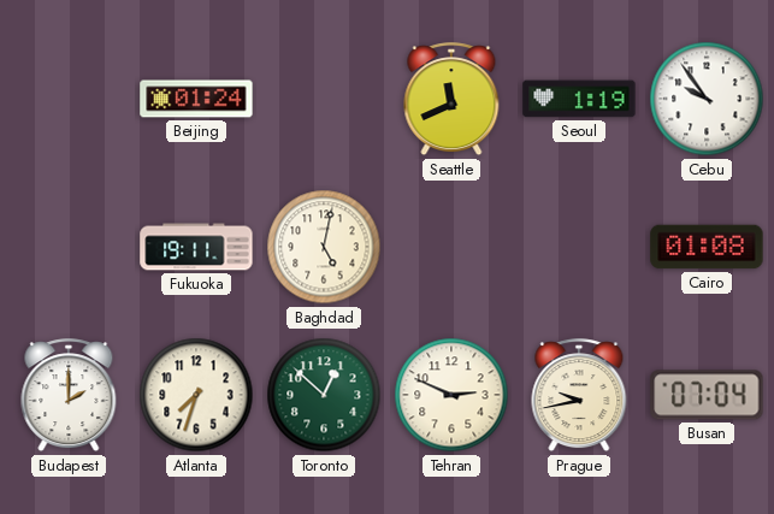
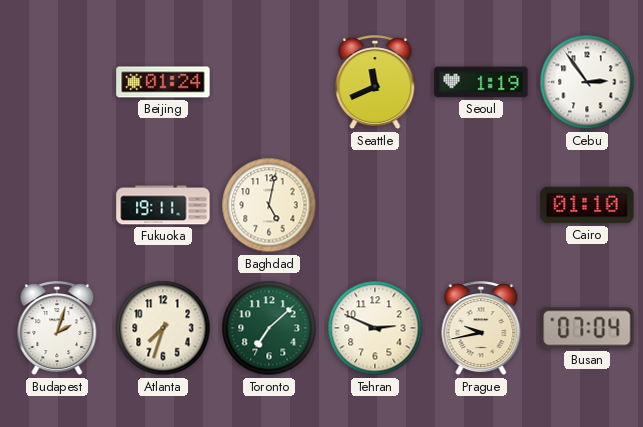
Cebu: 9:54 -> 2:54 (587, 82)
Cairo: 01:08 -> 01:10 (587, 205)
Budapest: 2:00 -> 2:03 (57, 329)
Toronto: 12:52 -> 7:08 (269, 328)
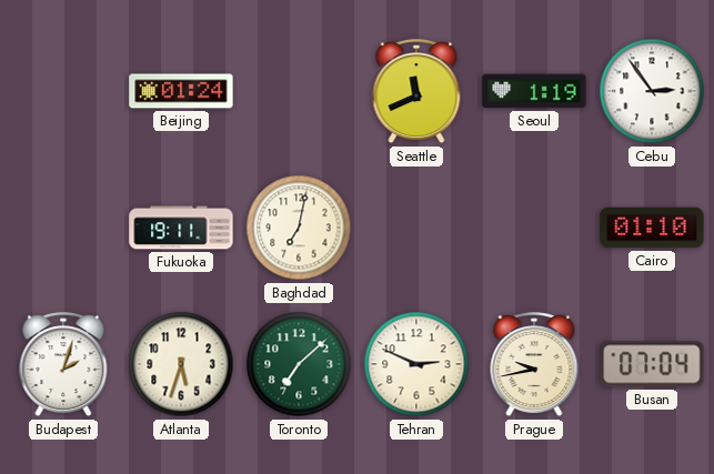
Baghdad: 5:02 -> 7:02 (299, 228)
Atlanta: 7:33 -> 5:33 (181, 364)
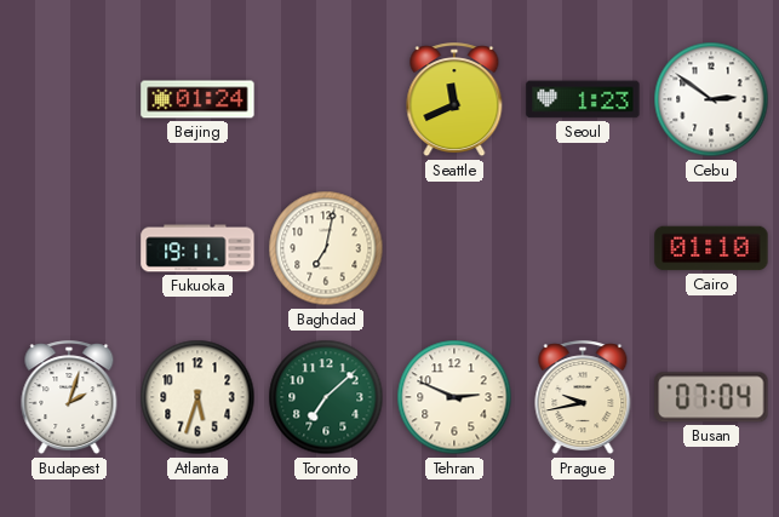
Seoul: 1:19 -> 1:23 (583, 99)
Cebu: 2:54 -> 2:51 (711, 99)
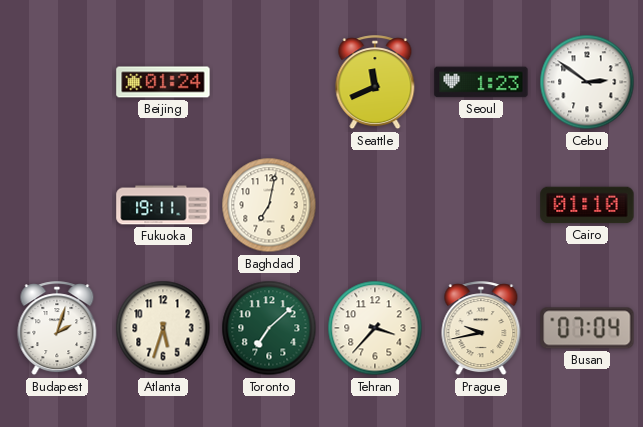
Tehran: 2:49 -> 3:37 (375, 328)
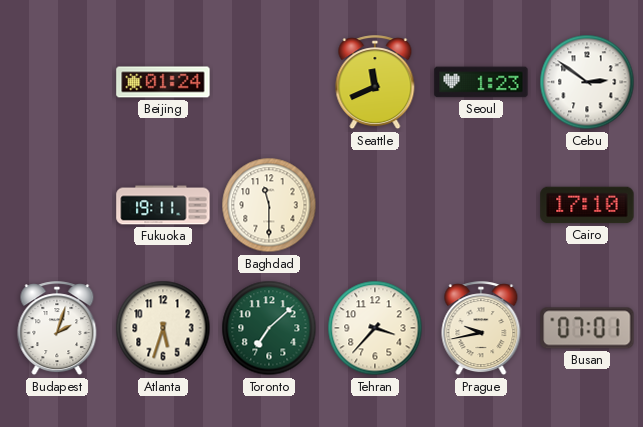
Baghdad: 7:02 -> 11:30 (269, 205)
Cairo: 01:10 -> 17:10 (587, 205)
Busan: 07:04 -> 07:01 (587, 328)
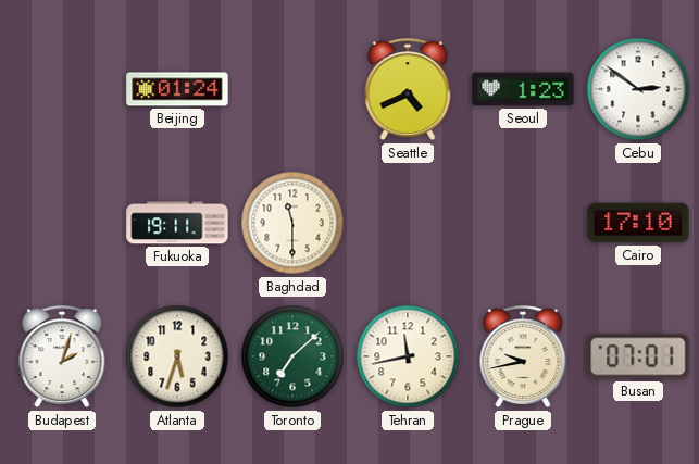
Seattle: 11:41 -> 4:41 (408, 90)
Tehran: 3:37 -> 11:43 (408, 356)
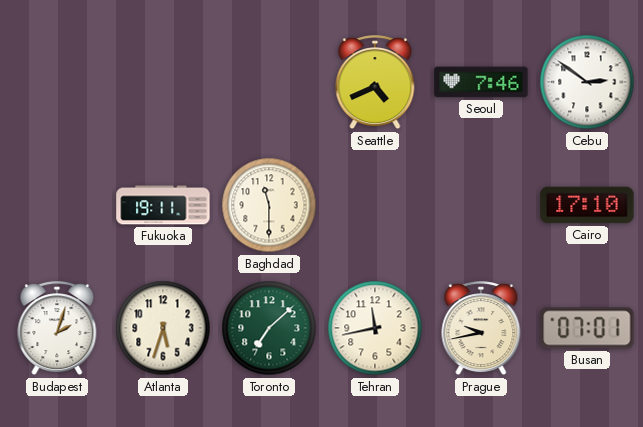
Beijing: 01:24 -> none (177, 89)
Seoul: 1:23 -> 7:46 (481, 82)
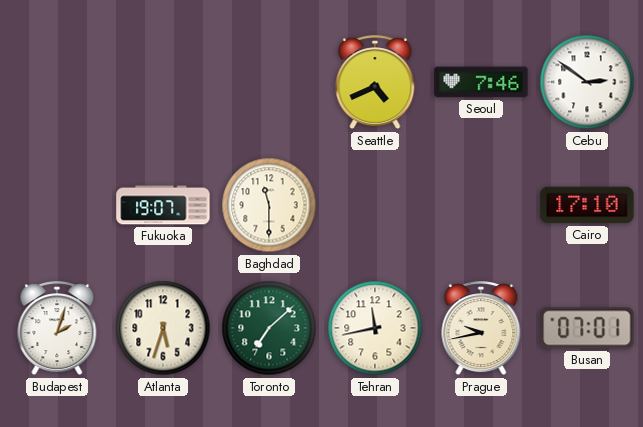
Fukuoka: 19:11 -> 19:07 (163, 205)
